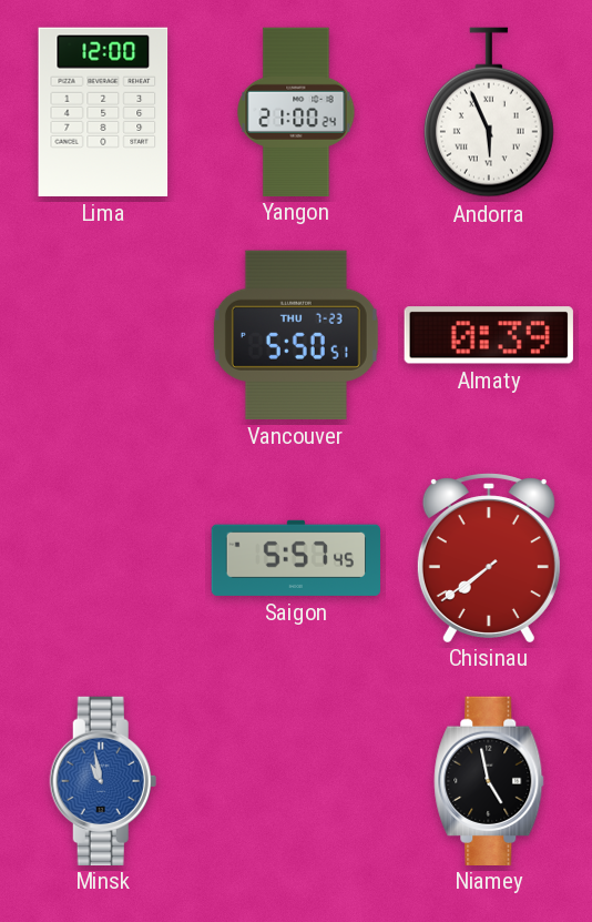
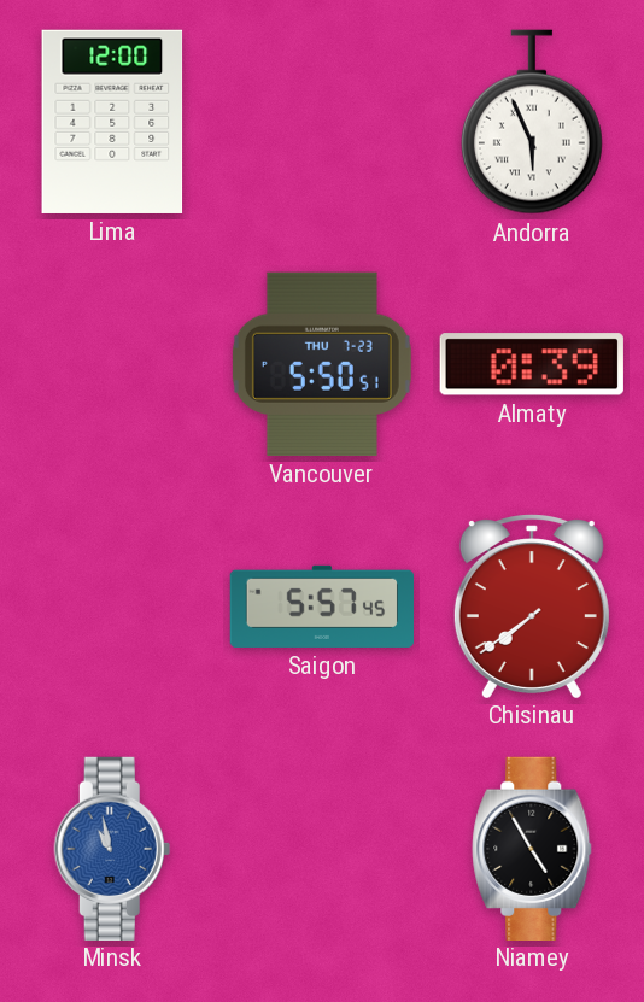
Yangon: 21:00 -> none (296, 111)
Niamey: 4:58 -> 4:55 (532, 848)
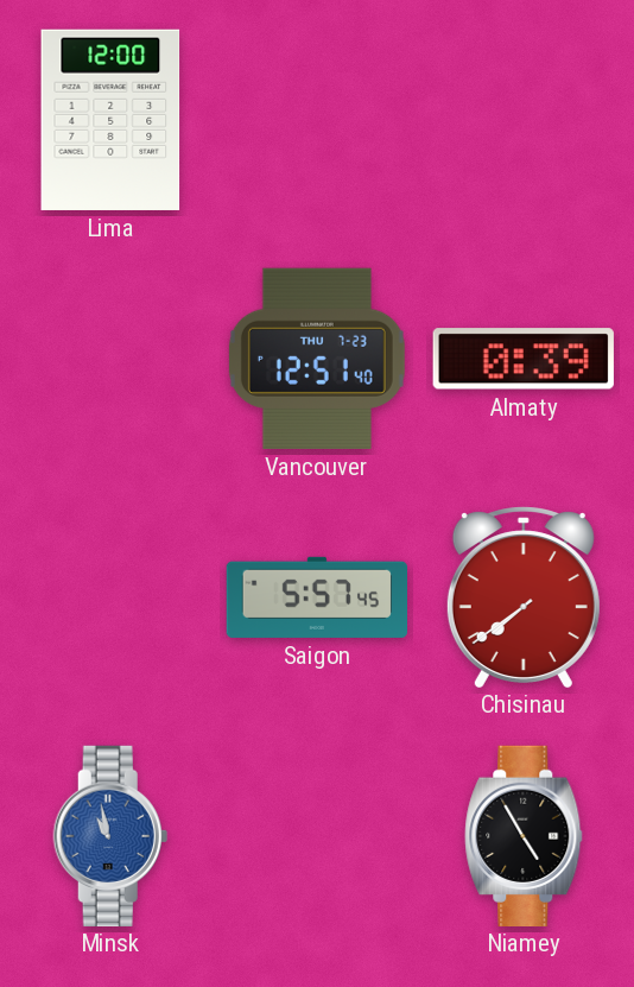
Andorra: 5:56 -> none (532, 122)
Vancouver: 5:50 -> 12:51 (317, 359)
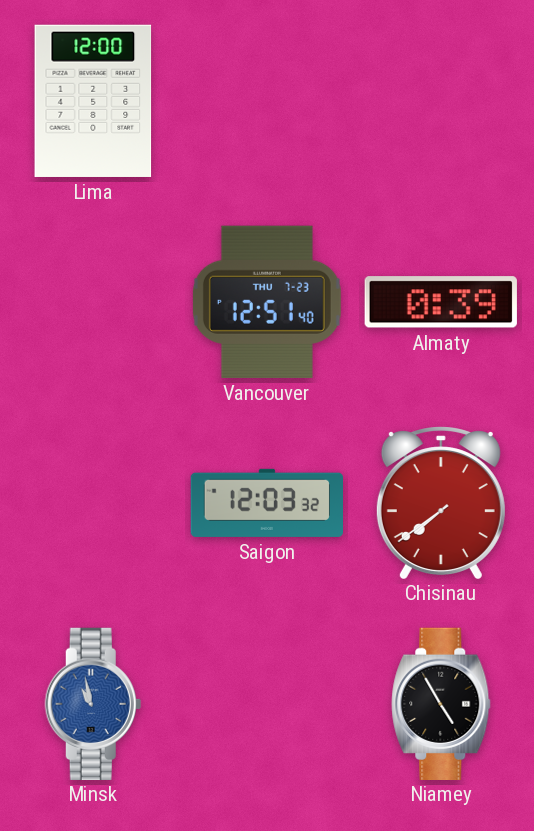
Saigon: 5:57 -> 12:03 (266, 503)
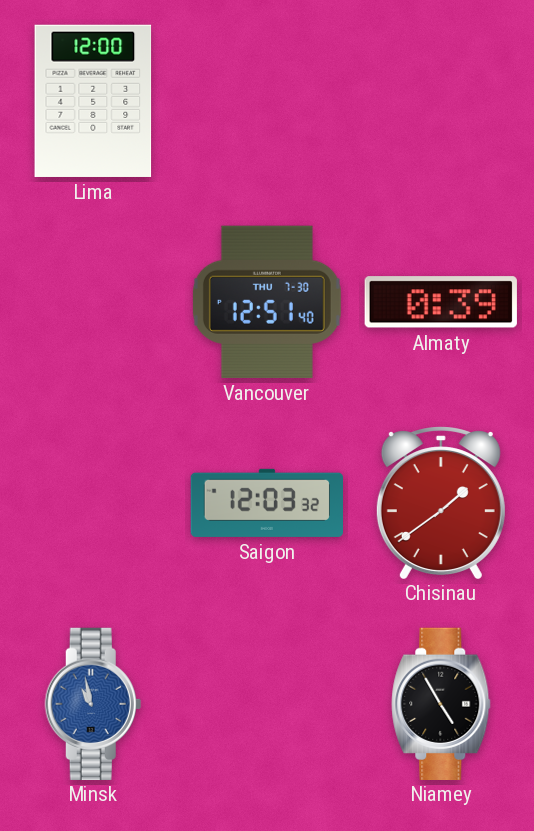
Vancouver date: THU 7-23 -> THU 7-30 (267, 302)
Chisinau: 7:39 -> 1:39 (441, 502)
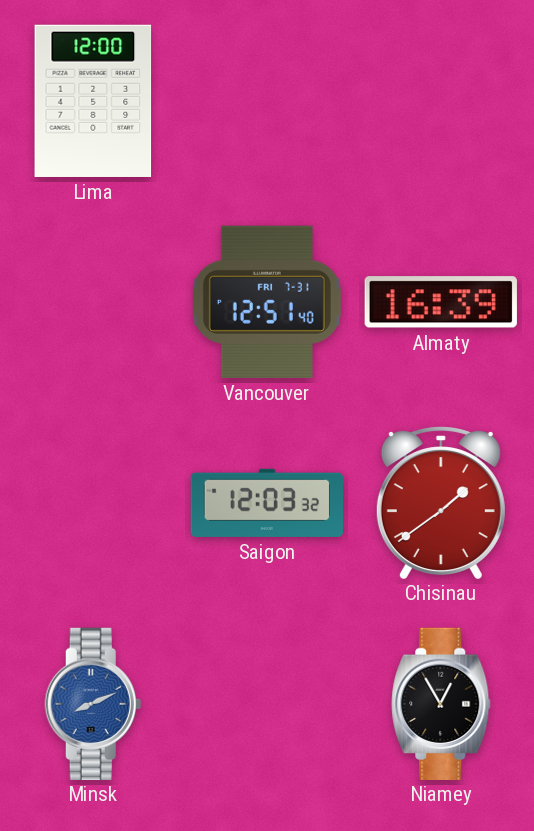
Vancouver date: THU 7-30 -> FRI 7-31 (267, 302)
Almaty: 0:39 -> 16:39 (441, 302)
Minsk: 10:58 -> 8:11 (93, 703)
Niamey: 4:55 -> 12:55 (441, 703)
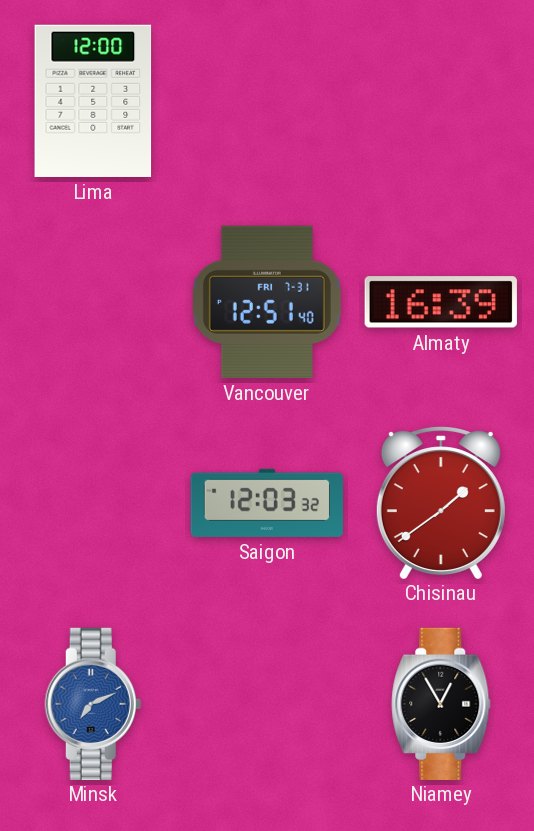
Minsk: 8:11 -> 7:11 (93, 703)
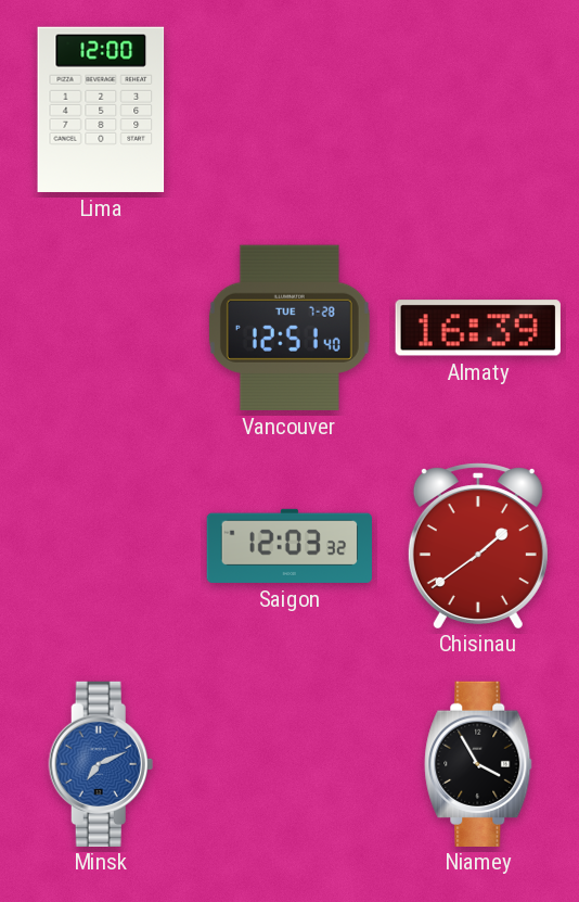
Vancouver date: FRI 7-31 -> TUE 7-28 (289, 328)
Niamey: 12:55 -> 3:55 (478, 763)
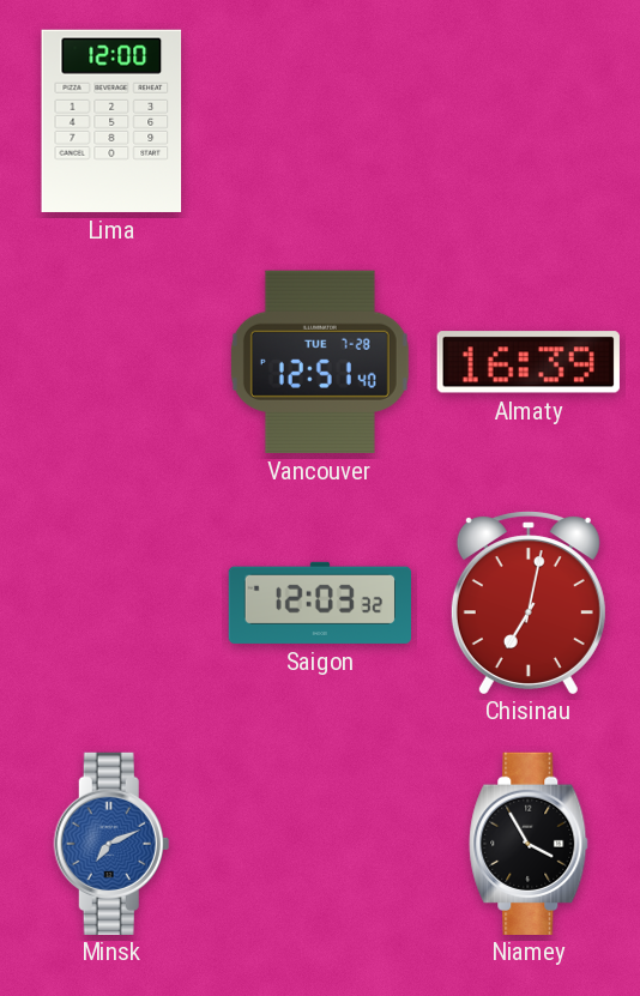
Chisinau: 1:39 -> 7:02 (529, 602)
